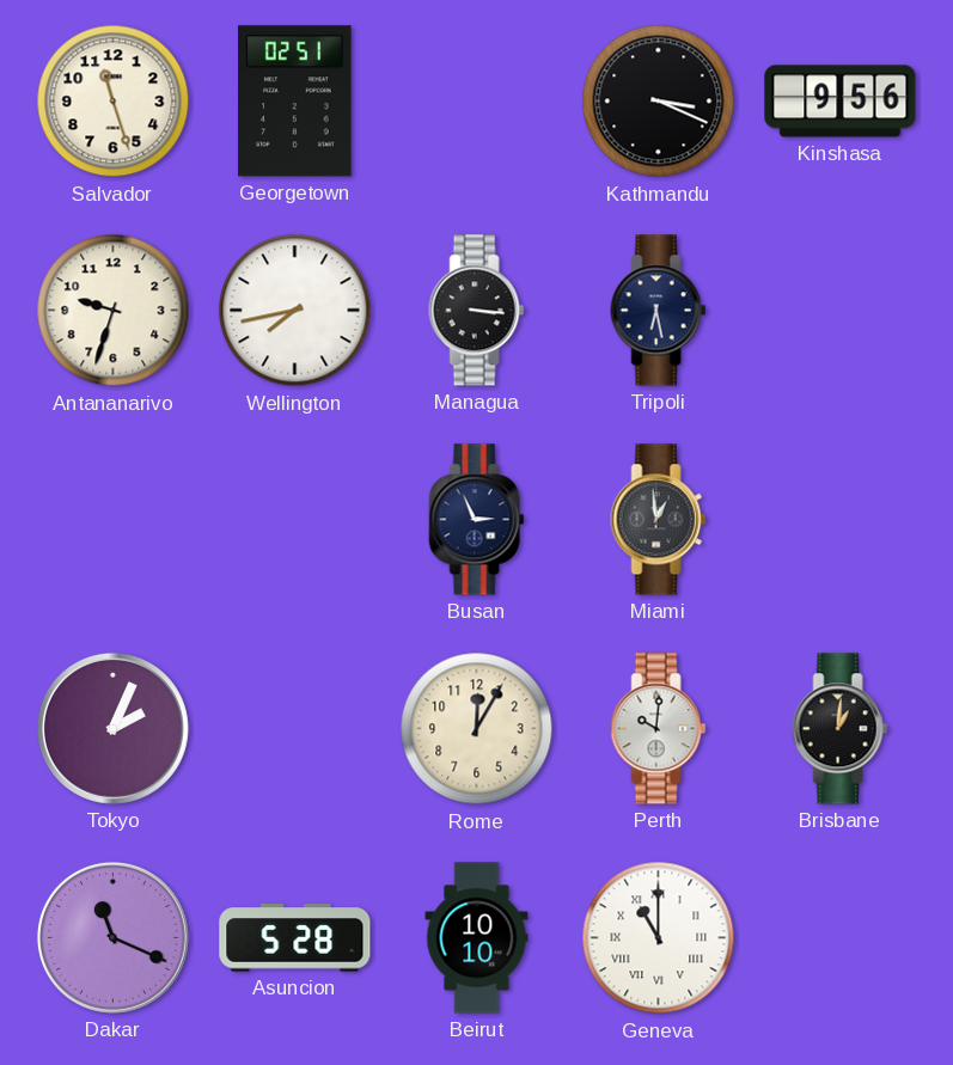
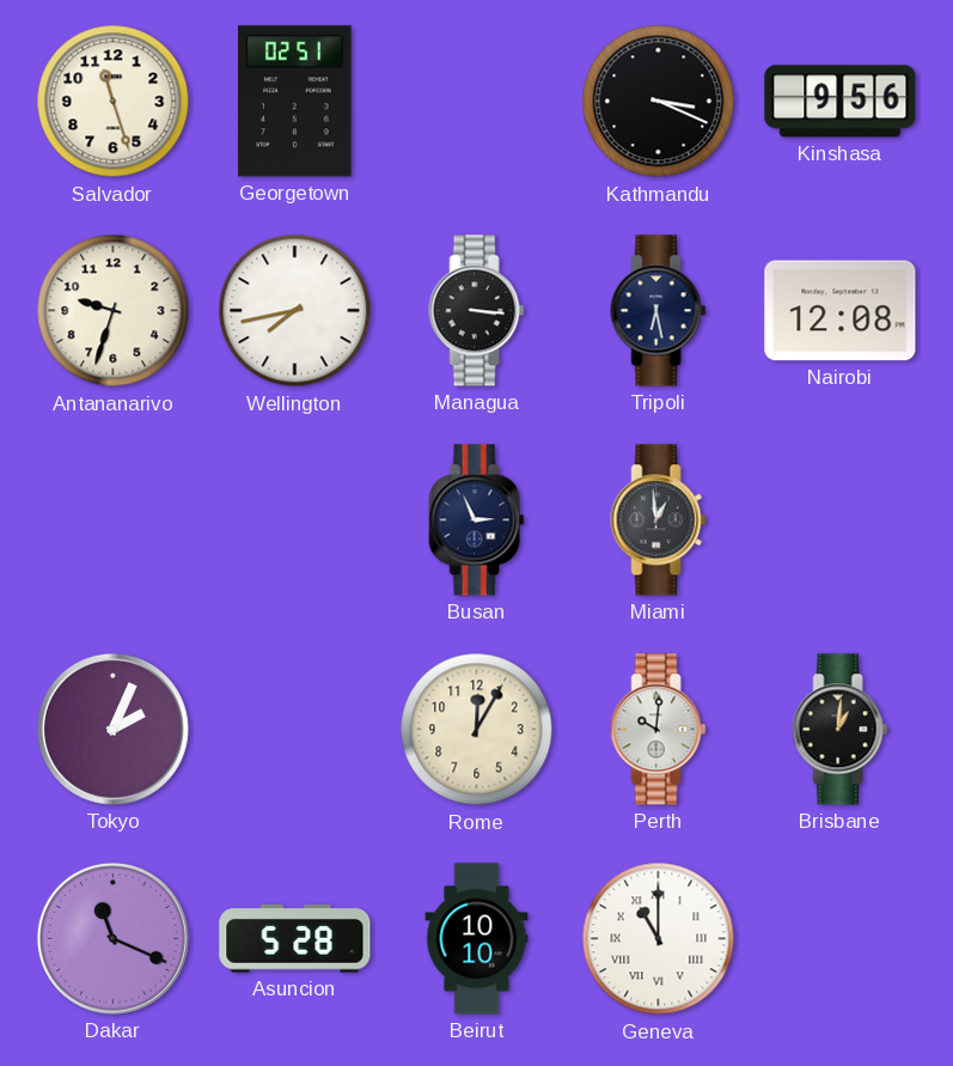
Nairobi: none -> 12:08 (841, 311)
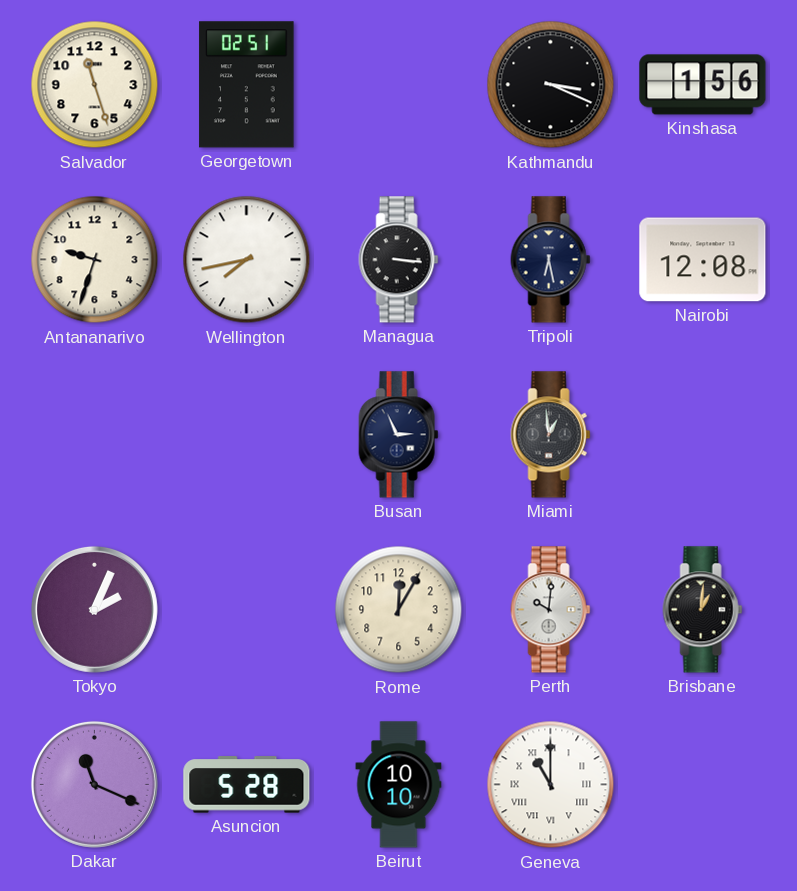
Kinshasa: 9:56 -> 1:56 (703, 85)
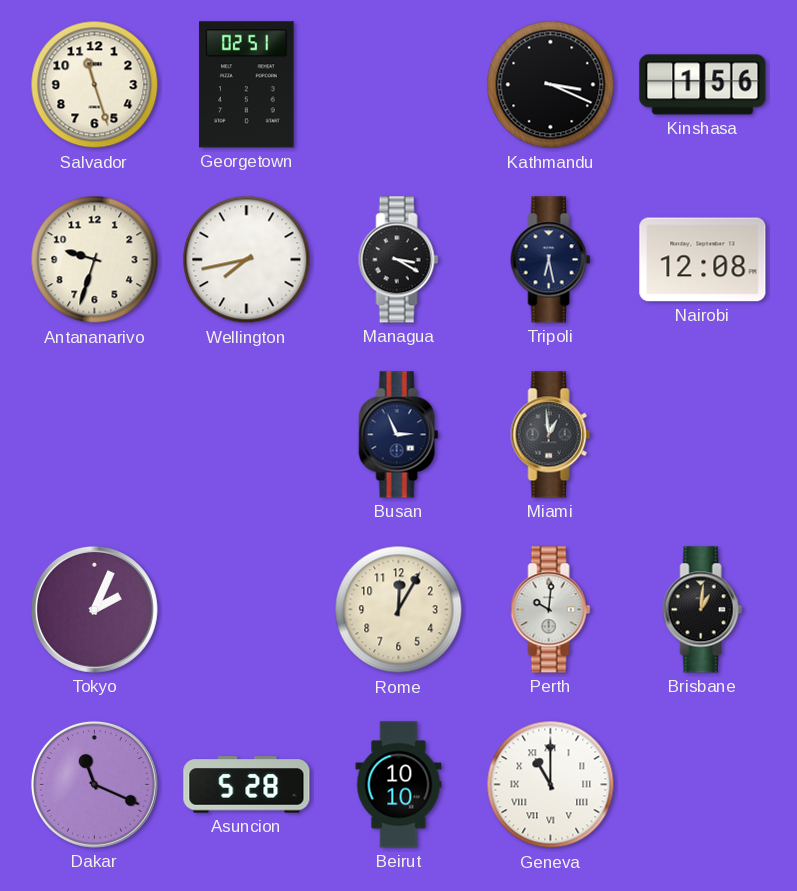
Managua: 3:16 -> 3:20 (399, 260)
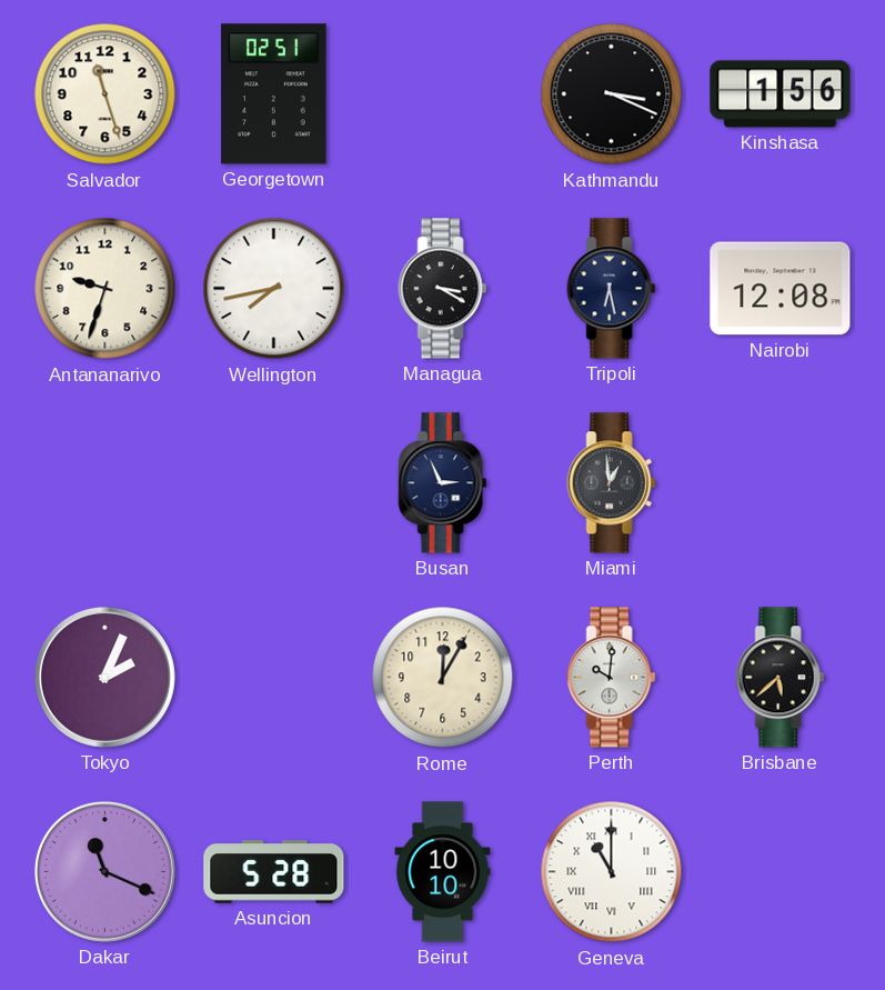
Brisbane: 1:01 -> 5:38 (781, 678)
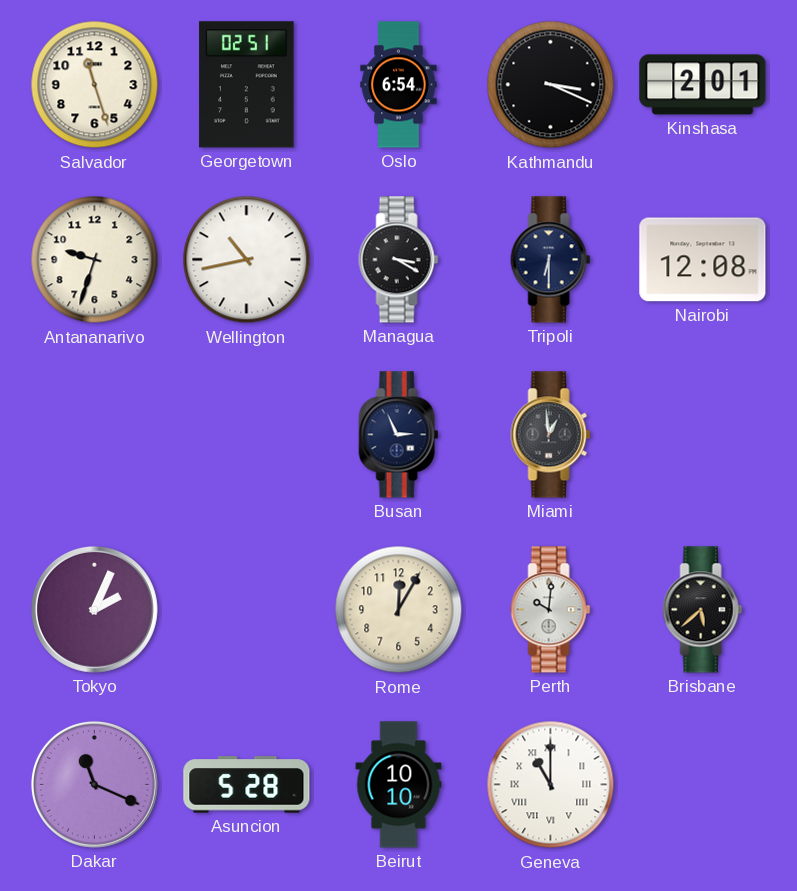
Oslo: none -> 6:54 (399, 85)
Kinshasa: 1:56 -> 2:01 (703, 85)
Wellington: 7:43 -> 10:43 (247, 260)
Tripoli: 6:28 -> 6:30 (551, 260)
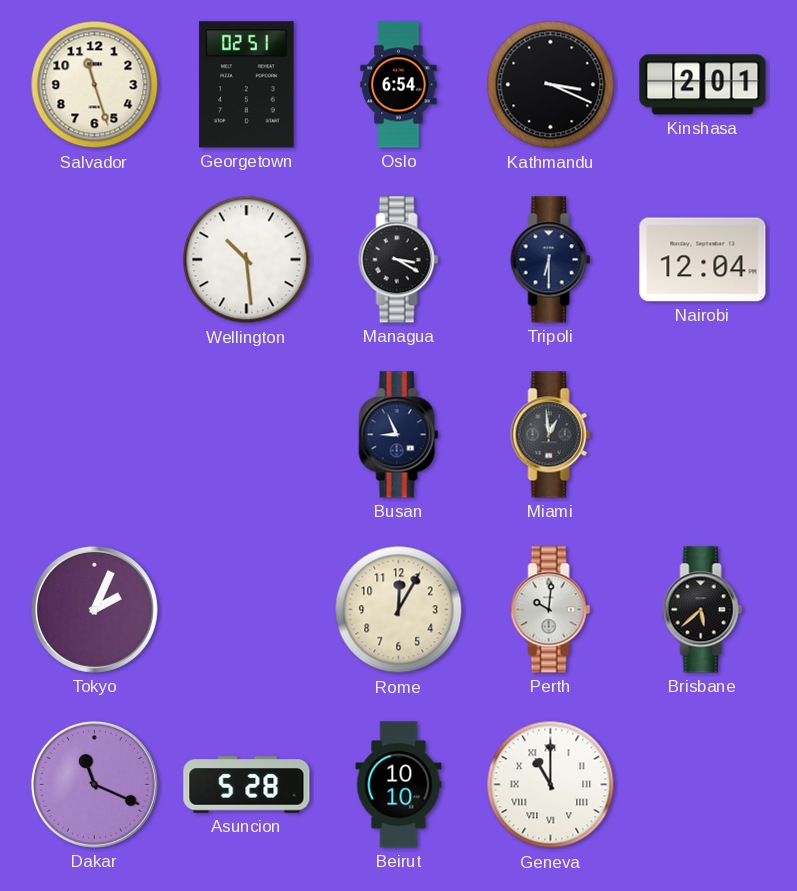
Antananarivo: 9:33 -> none (95, 260)
Wellington: 10:43 -> 10:29 (247, 260)
Nairobi: 12:08 -> 12:04 (703, 260)
Busan: 2:56 -> 8:56 (399, 435)
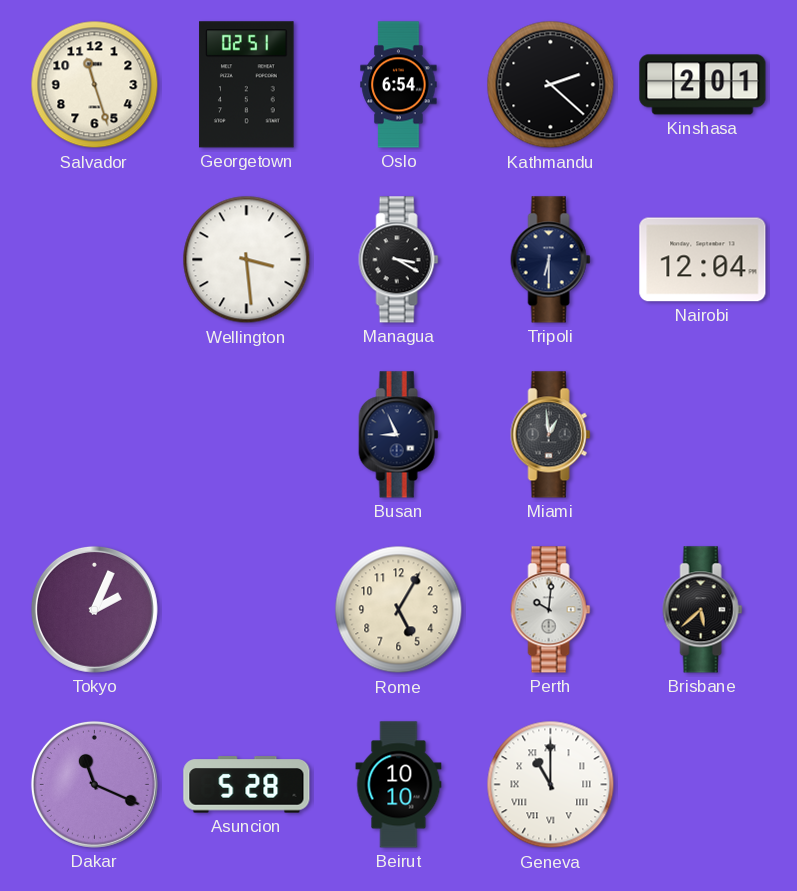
Kathmandu: 3:19 -> 2:22 (551, 85)
Wellington: 10:29 -> 3:29 (247, 260)
Rome: 12:05 -> 5:05 (399, 610)
